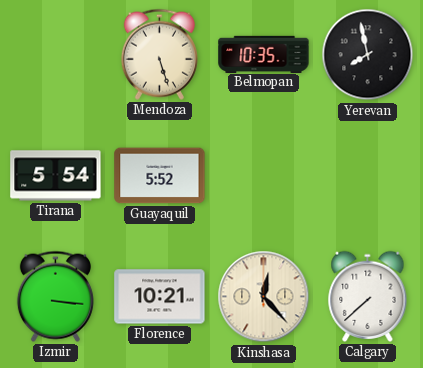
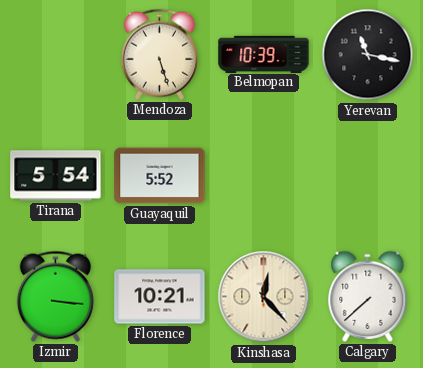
Belmopan: 10:35 -> 10:39 (264, 54)
Yerevan: 7:58 -> 11:17 (368, 55)
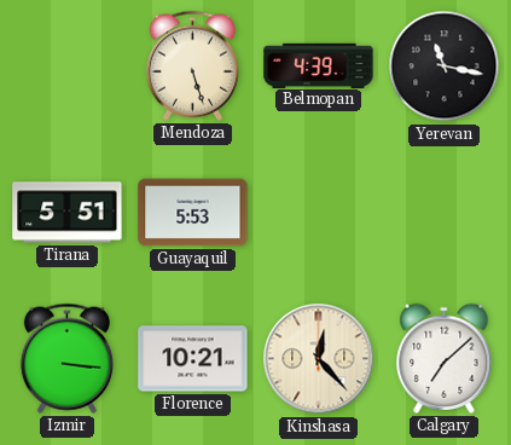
Belmopan: 10:39 -> 4:39 (319, 65)
Tirana: 5:54 -> 5:51 (68, 213)
Guayaquil: 5:52 -> 5:53 (193, 213)
Calgary: 7:38 -> 7:08 (445, 358)
